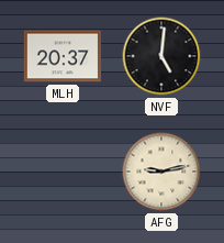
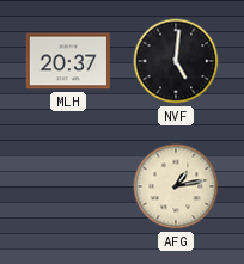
AFG: 9:13 -> 1:13 (176, 186)
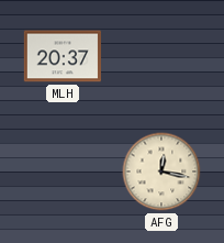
NVF: 5:01 -> none (176, 61)
AFG: 1:13 -> 12:17 (161, 172)
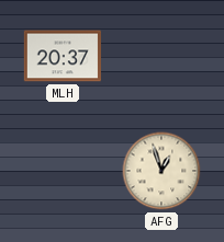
AFG: 12:17 -> 12:57 (161, 171)
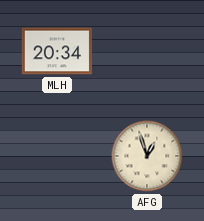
MLH: 20:37 -> 20:34 (56, 51)
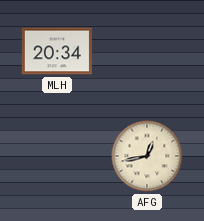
AFG: 12:57 -> 12:43 (147, 156)
